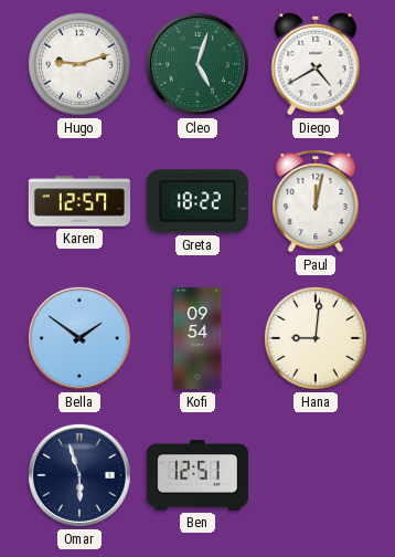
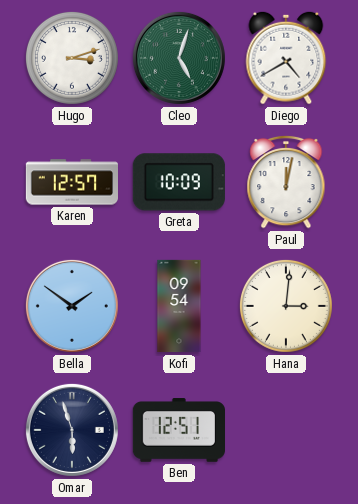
Hugo: 9:12 -> 3:12 (72, 58)
Greta: 18:22 -> 10:09 (179, 182)
Hana: 9:01 -> 3:01 (286, 306)
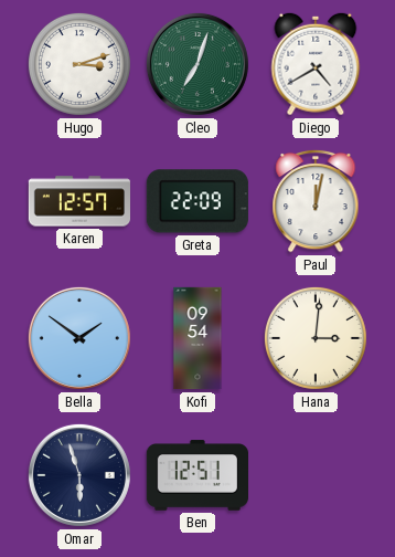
Cleo: 5:03 -> 7:03 (197, 64)
Greta: 10:09 -> 22:09 (197, 201)
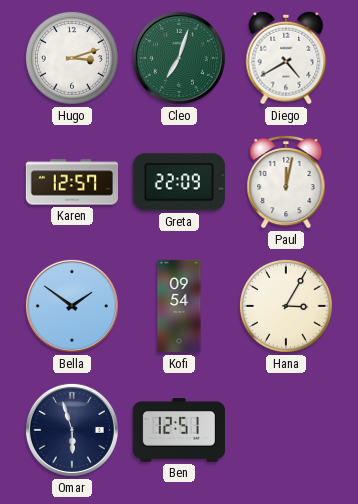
Hana: 3:01 -> 3:05 (286, 306)
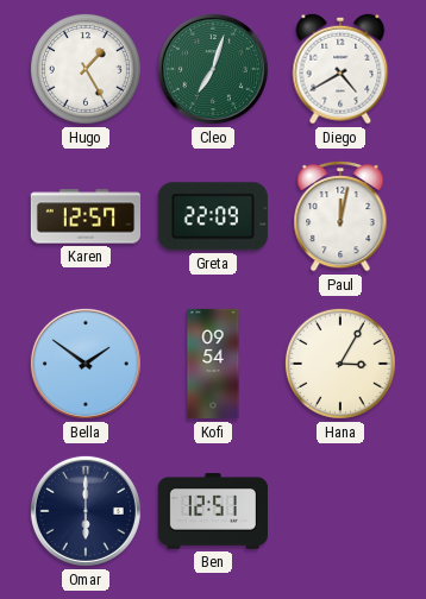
Hugo: 3:12 -> 1:25 (86, 69)
Omar: 5:57 -> 6:00 (86, 511)
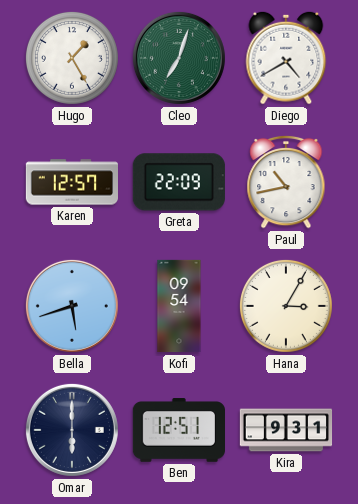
Paul: 12:02 -> 10:43 (286, 182)
Bella: 1:51 -> 5:42 (72, 306)
Kira: none -> 9:31 (286, 430)
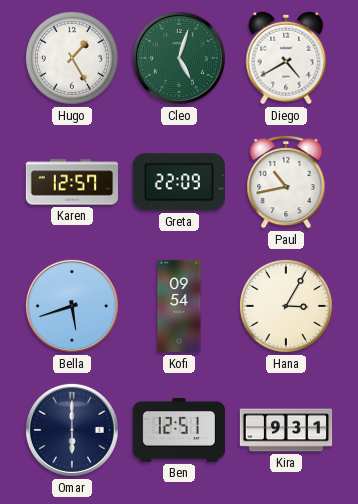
Cleo: 7:03 -> 5:03 (179, 58)
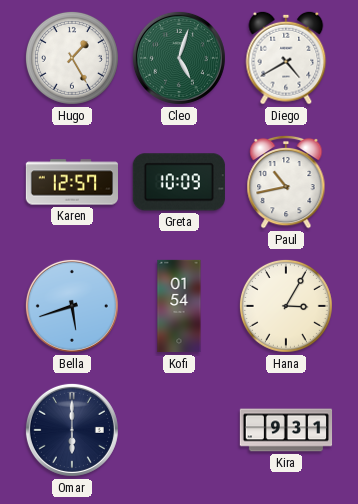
Greta: 22:09 -> 10:09 (179, 182)
Kofi: 09:54 -> 01:54 (179, 306)
Ben: 12:51 -> none (178, 430)
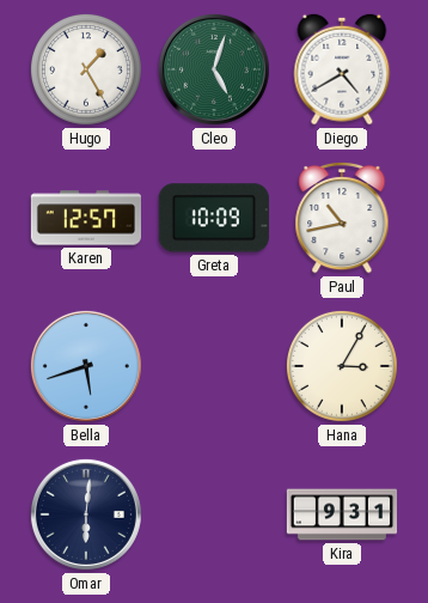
Kofi: 01:54 -> none (179, 306)
Omar: 6:00 -> 6:01 (86, 514)
